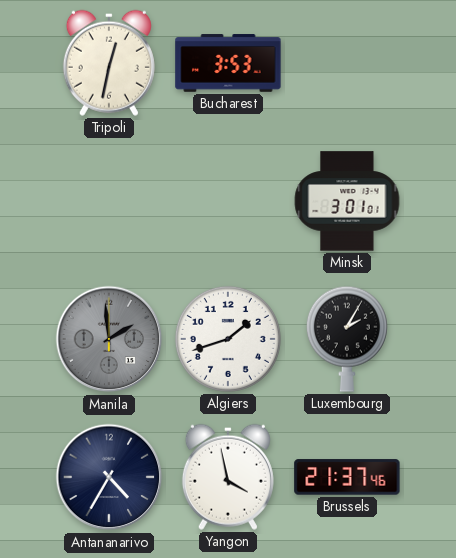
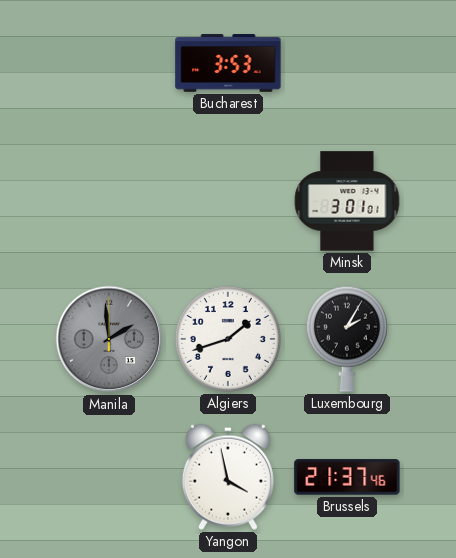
Tripoli: 12:32 -> none (109, 63)
Antananarivo: 4:35 -> none (109, 477)
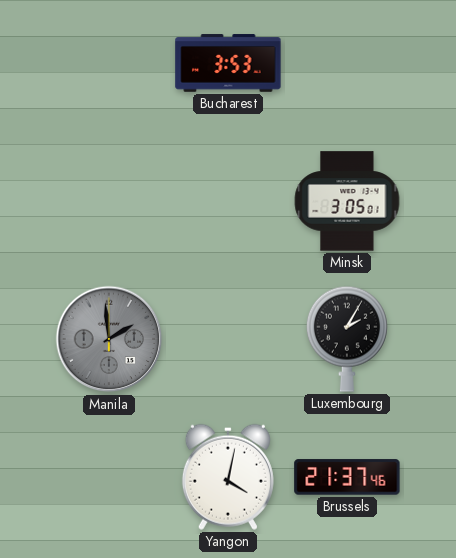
Minsk: 3:01 -> 3:05 (347, 201)
Algiers: 1:42 -> none (228, 339)
Yangon: 3:58 -> 4:02 (228, 477)
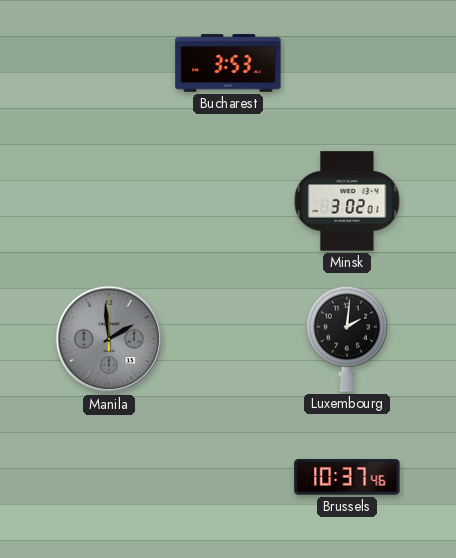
Minsk: 3:05 -> 3:02 (347, 201)
Luxembourg: 2:05 -> 2:01 (347, 339)
Yangon: 4:02 -> none (228, 477)
Brussels: 21:37 -> 10:37 (347, 477)
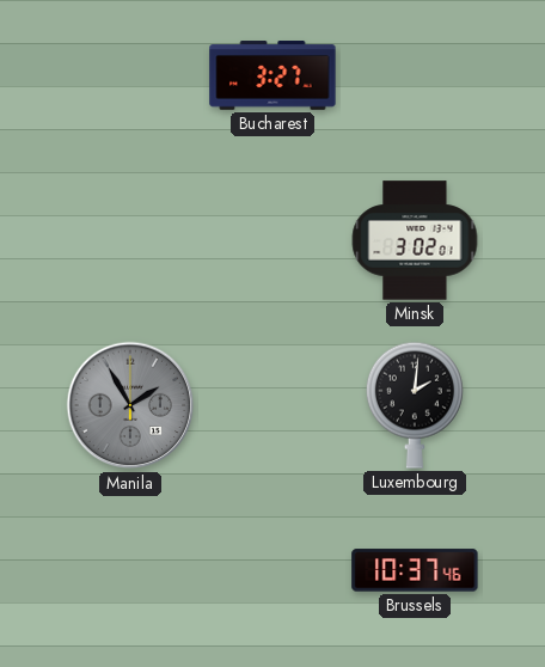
Bucharest: 3:53 -> 3:27 (272, 75)
Manila: 1:59 -> 1:55 (130, 405)
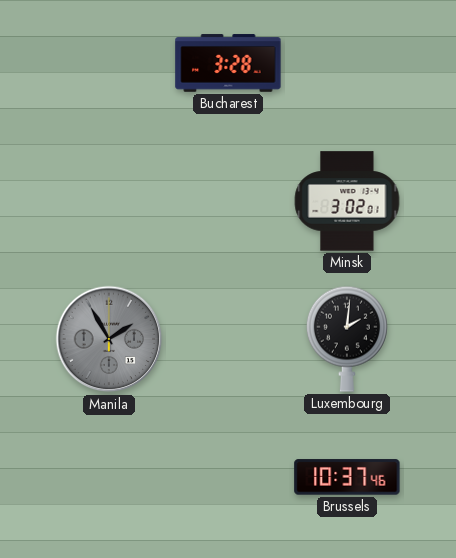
Bucharest: 3:27 -> 3:28 (228, 63)
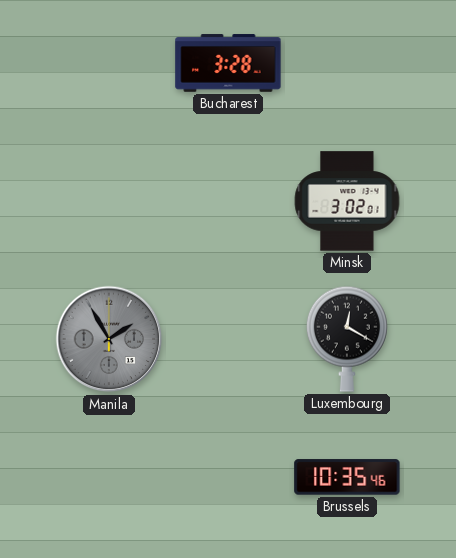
Luxembourg: 2:01 -> 12:20 (347, 339)
Brussels: 10:37 -> 10:35 (347, 477)
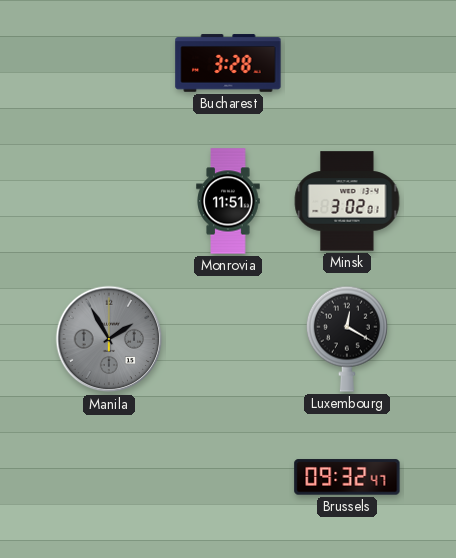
Monrovia: none -> 11:51 (228, 201)
Brussels: 10:35 -> 09:32 (347, 477)
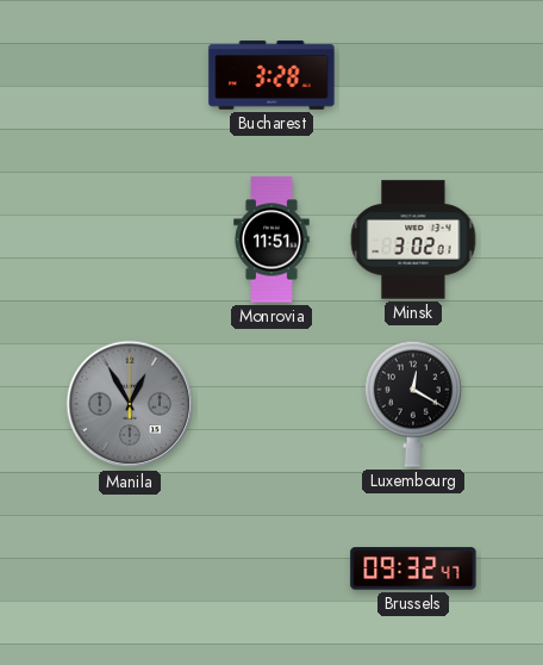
Manila: 1:55 -> 12:55 (130, 404)
